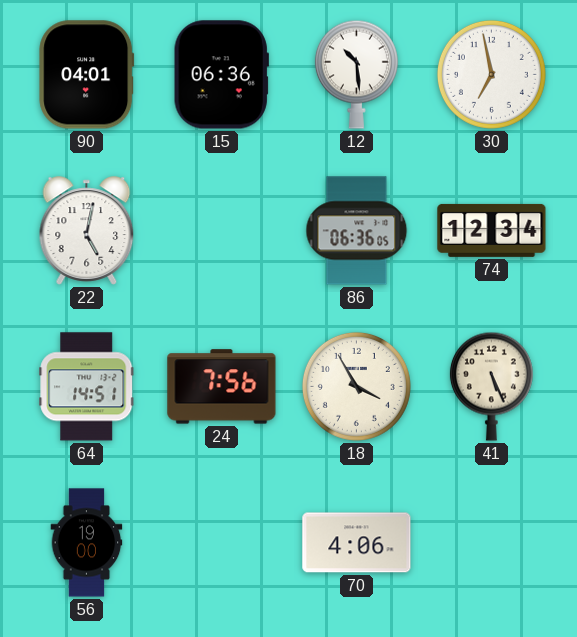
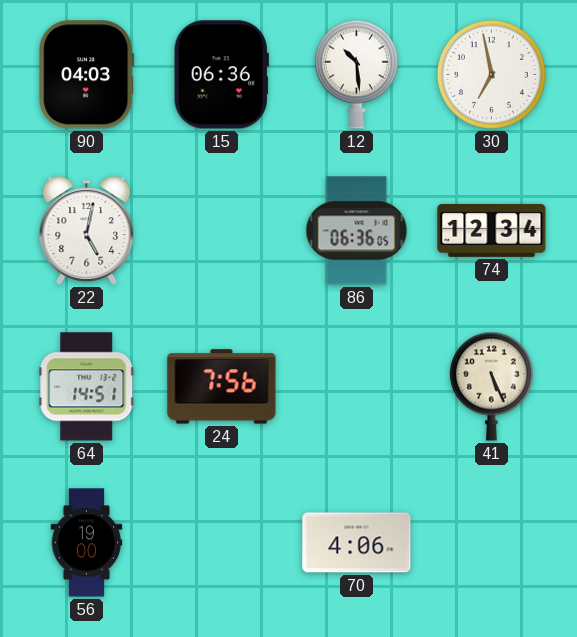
90: 04:01 -> 04:03 (87, 75)
18: 3:55 -> none (356, 386)
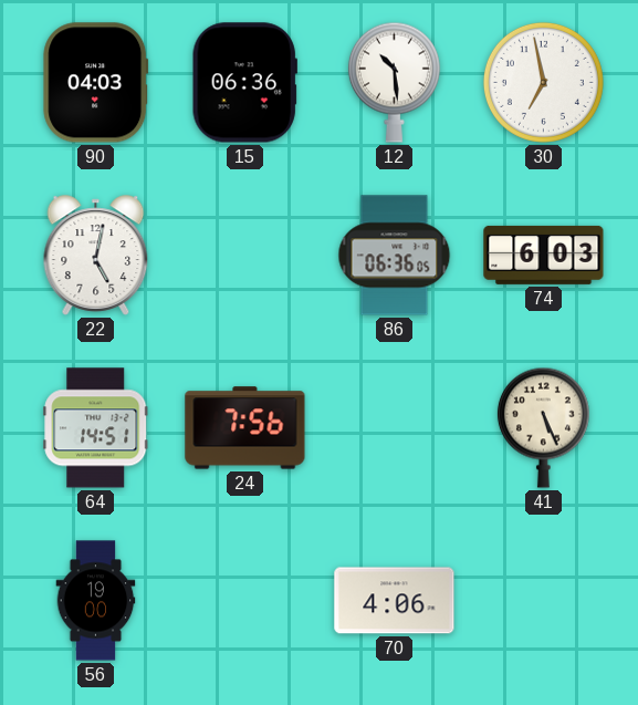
74: 12:34 -> 6:03 (544, 255)
